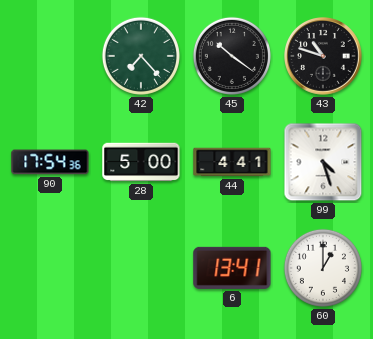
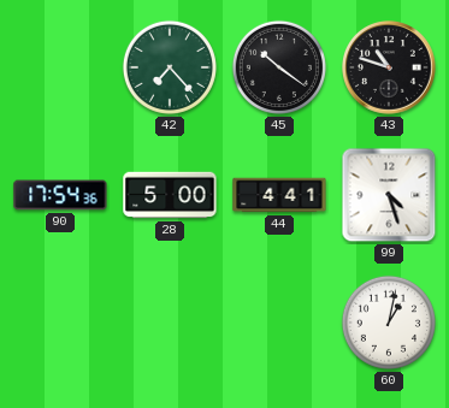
6: 13:41 -> none (232, 268)
60: 1:00 -> 1:02 (389, 323)
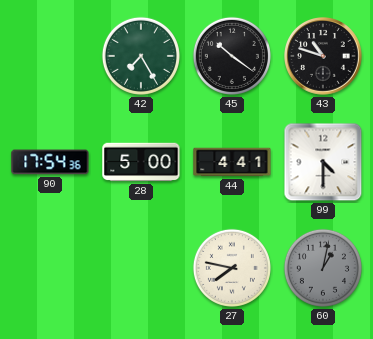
42: 7:23 -> 7:25 (141, 56)
99: 4:27 -> 4:30 (323, 162)
27: none -> 7:47 (232, 268)
60 dial: white -> grey (323, 268)
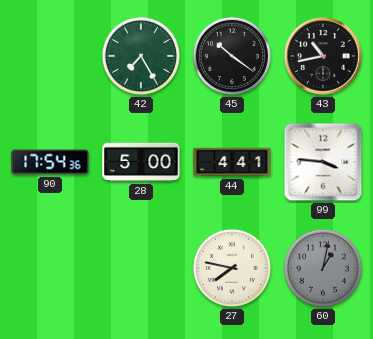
43: 10:48 -> 10:43 (324, 57)
99: 4:30 -> 3:46 (323, 162)
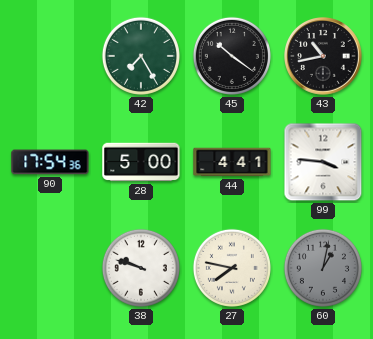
38: none -> 9:48 (141, 268)
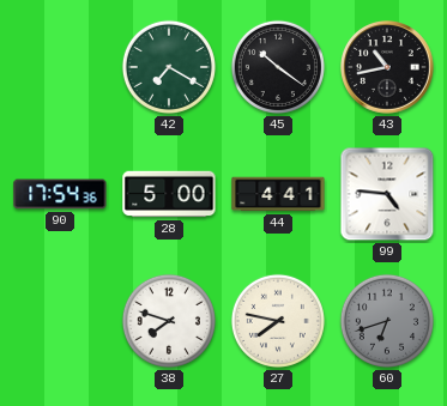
42: 7:25 -> 7:20 (169, 67)
99: 3:46 -> 4:46 (387, 194)
38: 9:48 -> 7:48 (169, 321)
60: 1:02 -> 6:42 (387, 321)
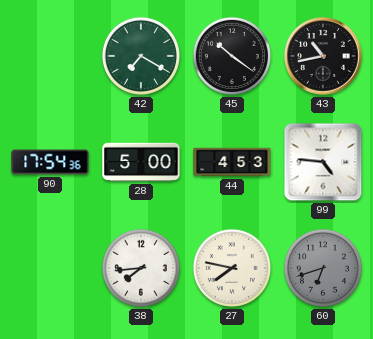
44: 4:41 -> 4:53 (232, 162)
38: 7:48 -> 7:44 (141, 268)
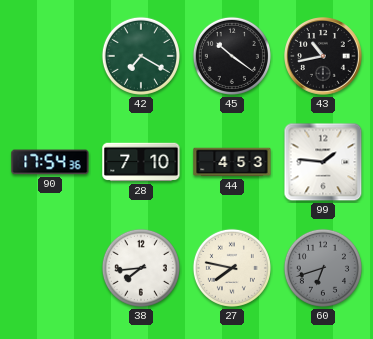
28: 5:00 -> 7:10 (141, 162)
99: 4:46 -> 1:46 (323, 162)
